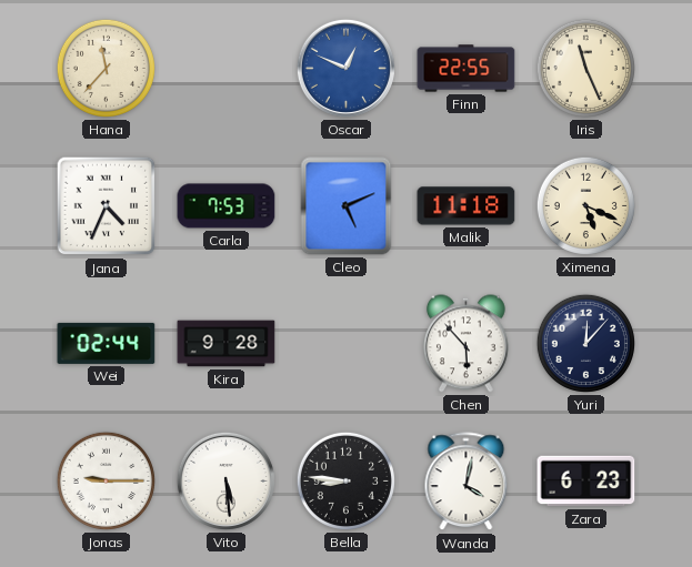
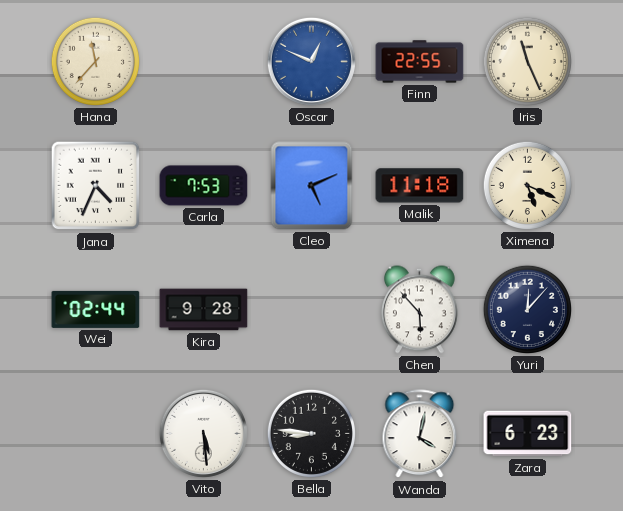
Jonas: 9:15 -> none (106, 480)
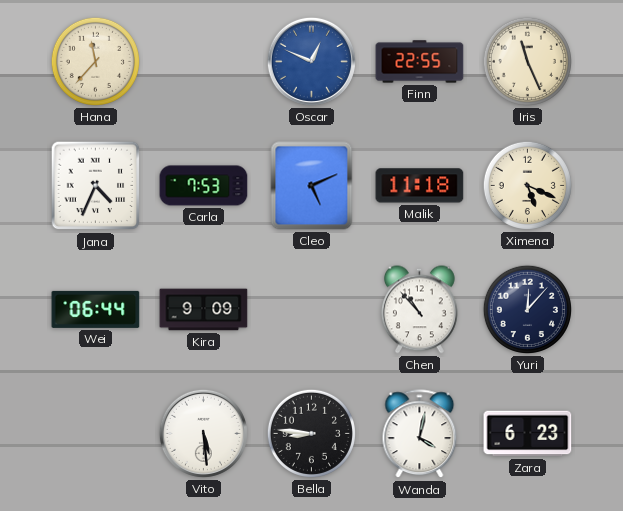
Wei: 02:44 -> 06:44 (96, 309)
Kira: 9:28 -> 9:09 (204, 310)
Chen: 5:53 -> 10:53 (419, 310)
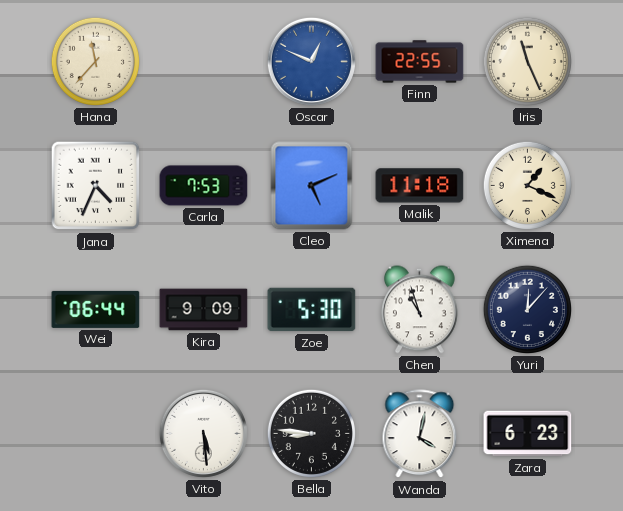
Ximena: 5:19 -> 1:19 (527, 185)
Zoe: none -> 5:30 (312, 310)
Chen: 10:53 -> 10:57 (419, 310)
